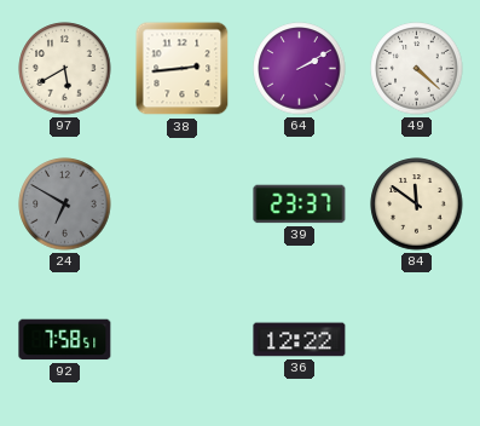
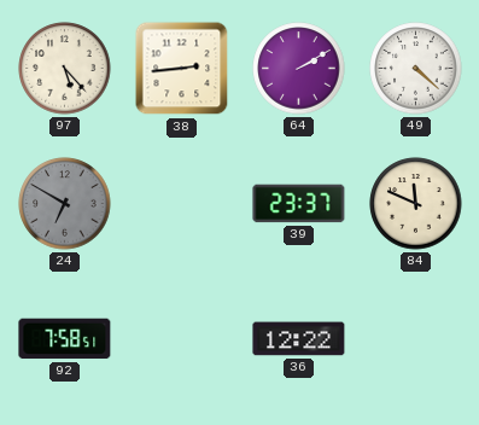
97: 5:40 -> 5:23 (65, 69)
84: 11:51 -> 11:49 (416, 204)
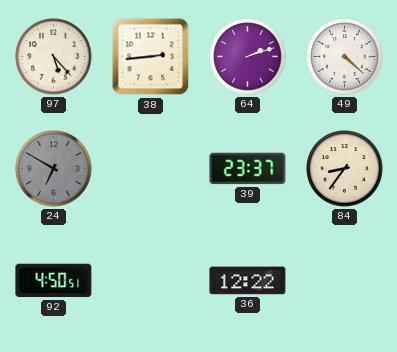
64: 2:10 -> 2:12 (248, 57)
84: 11:49 -> 8:36 (345, 169)
92: 7:58 -> 4:50 (54, 281)
